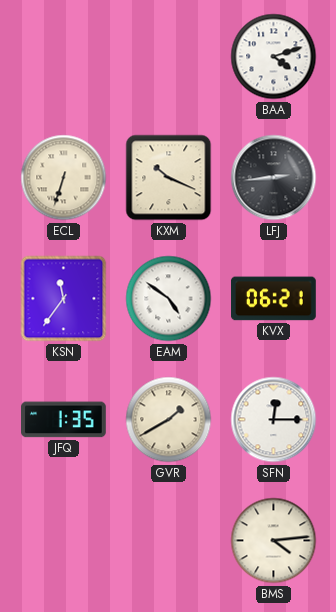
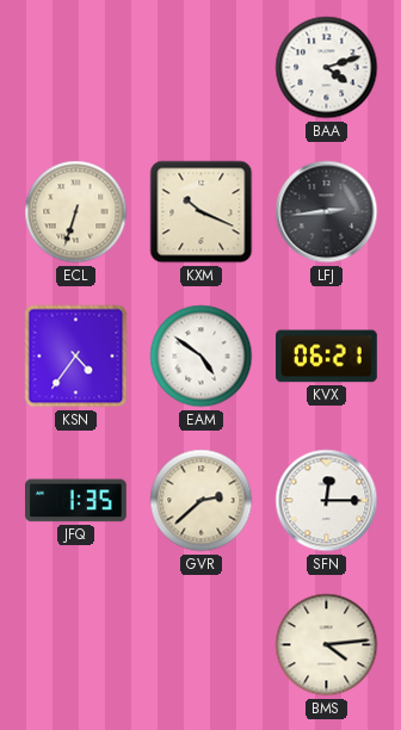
KSN: 11:36 -> 4:36 (76, 357)
GVR: 1:40 -> 2:38 (202, 501)
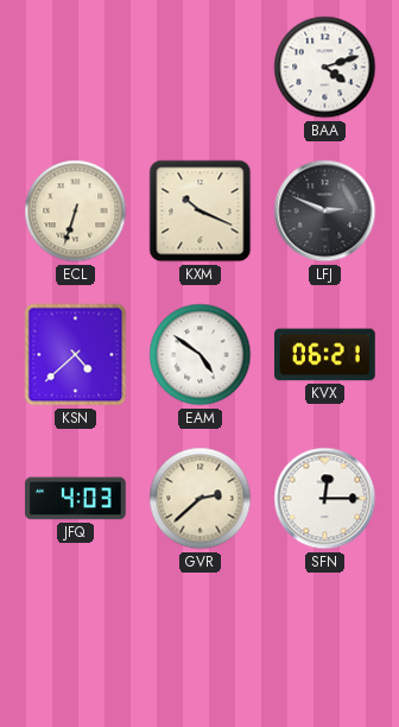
LFJ: 2:44 -> 2:49 (325, 211)
KSN: 4:36 -> 4:38 (76, 355)
JFQ: 1:35 -> 4:03 (76, 499)
BMS: 4:14 -> none (327, 645)
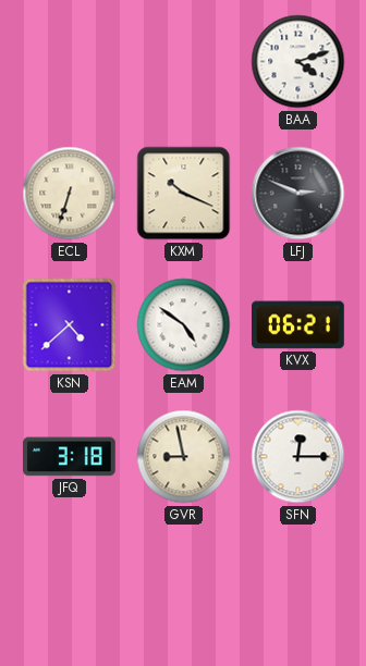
JFQ: 4:03 -> 3:18 (70, 457)
GVR: 2:38 -> 8:58 (184, 457)
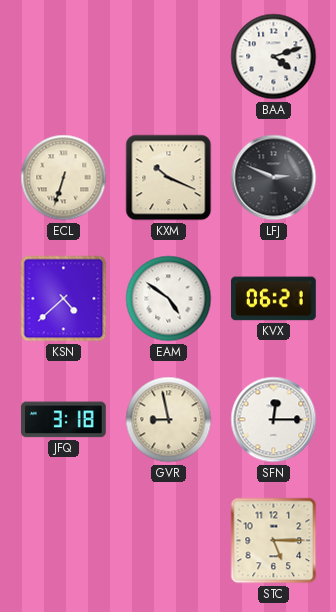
STC: none -> 5:15 (274, 541)
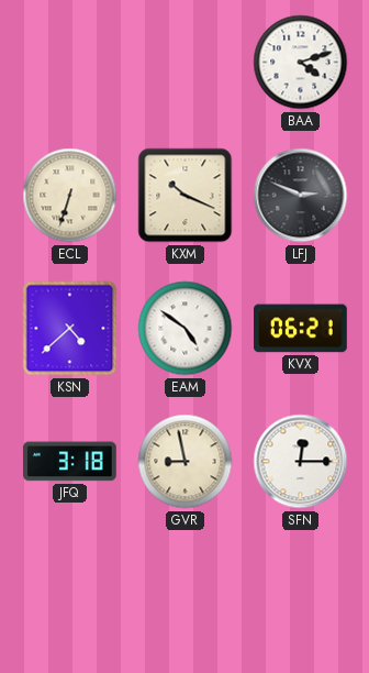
STC: 5:15 -> none (274, 541)
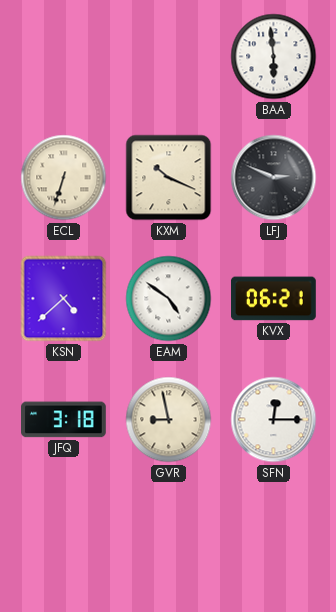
BAA: 4:12 -> 5:59 (274, 57)
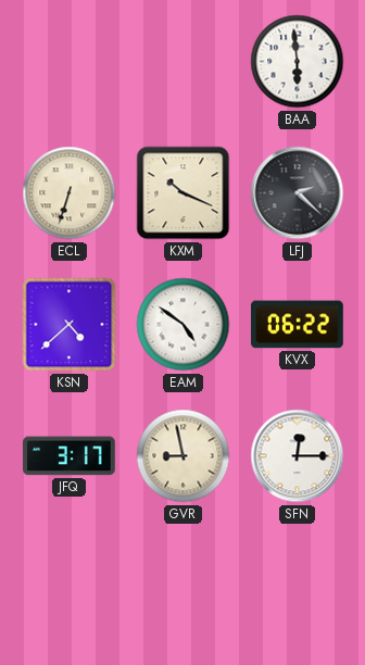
LFJ: 2:49 -> 2:22 (298, 193)
KVX: 06:21 -> 06:22 (298, 325)
JFQ: 3:18 -> 3:17 (70, 456)
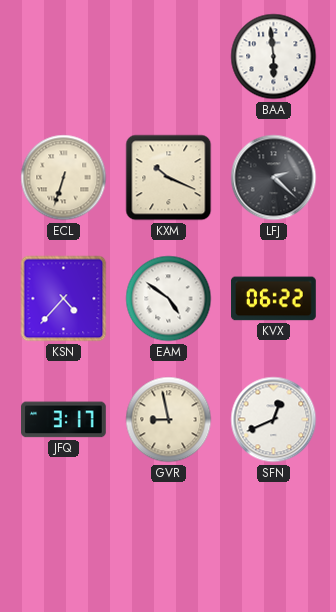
KSN: 4:38 -> 4:37 (64, 299)
SFN: 12:15 -> 12:41 (274, 420)
